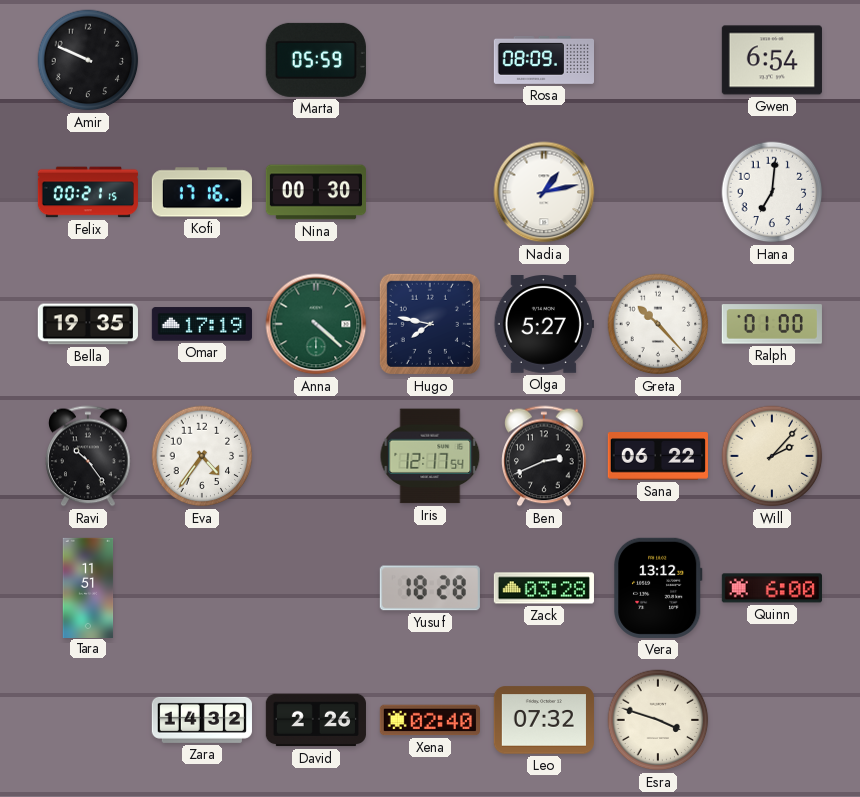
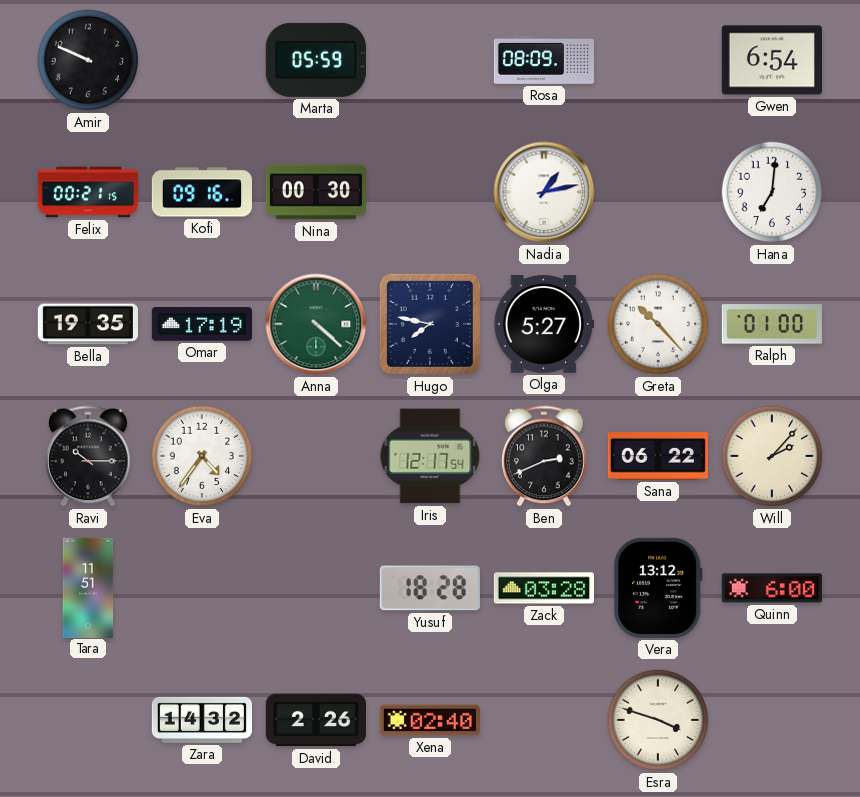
Kofi: 17:16 -> 09:16 (202, 192)
Ravi: 10:24 -> 10:15 (88, 456)
Leo: 07:32 -> none (544, 720)
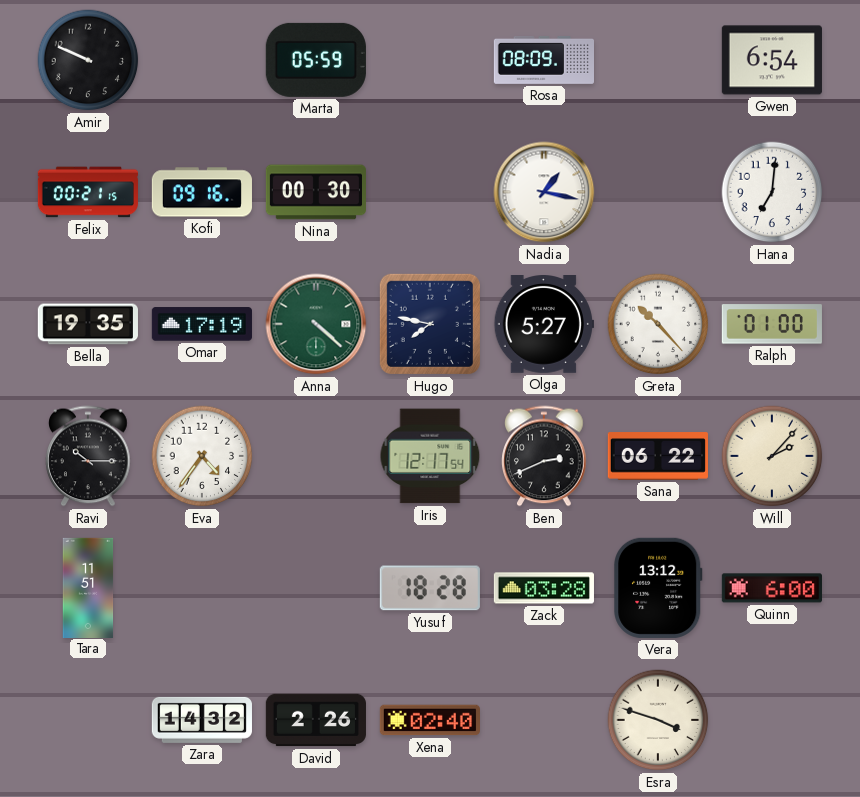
Nadia: 1:13 -> 1:17 (544, 192)
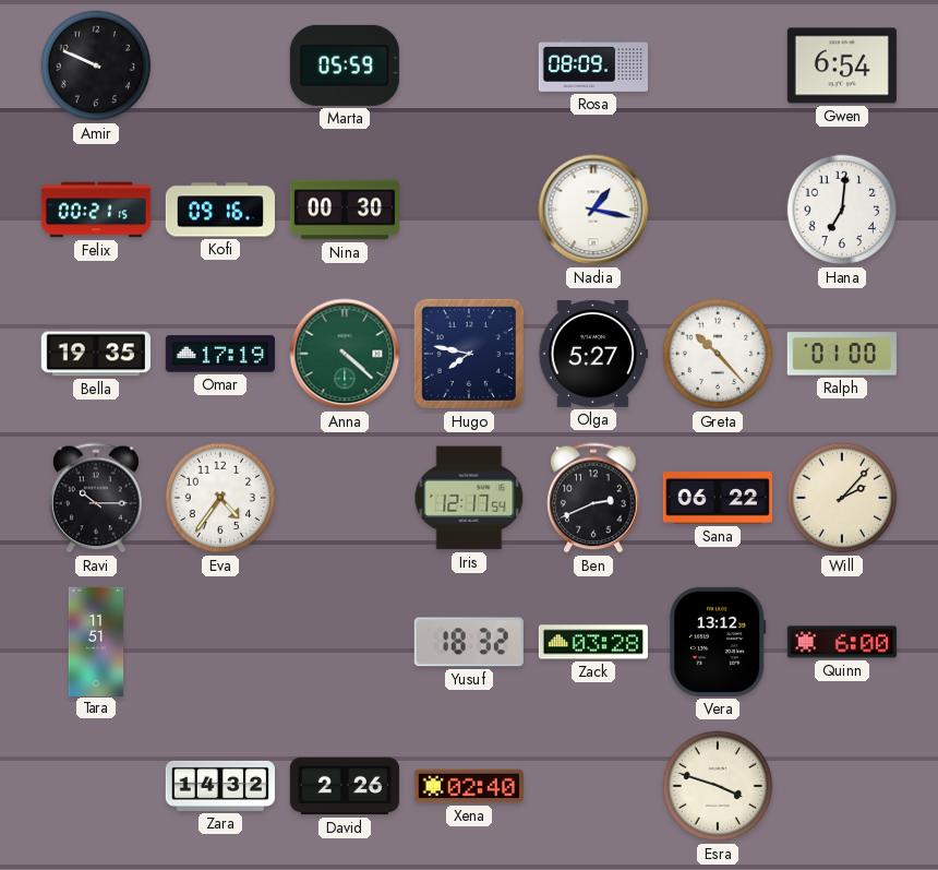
Yusuf: 18:28 -> 18:32 (469, 642)
